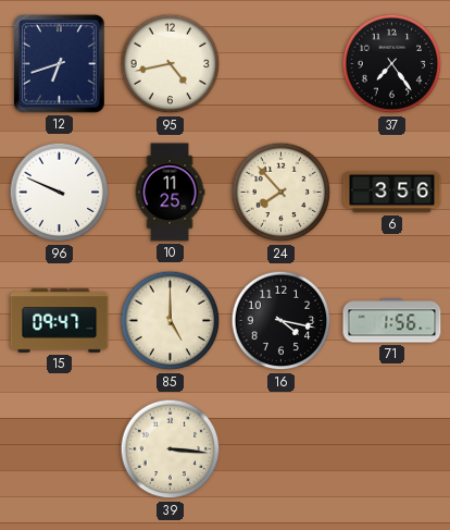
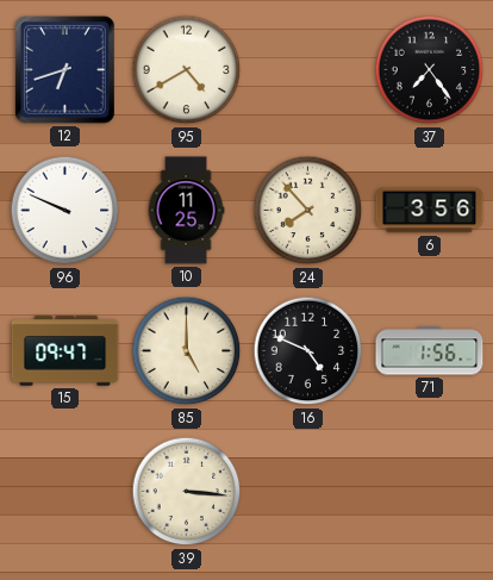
95: 4:43 -> 4:40 (187, 70)
16: 4:17 -> 4:49 (308, 351)
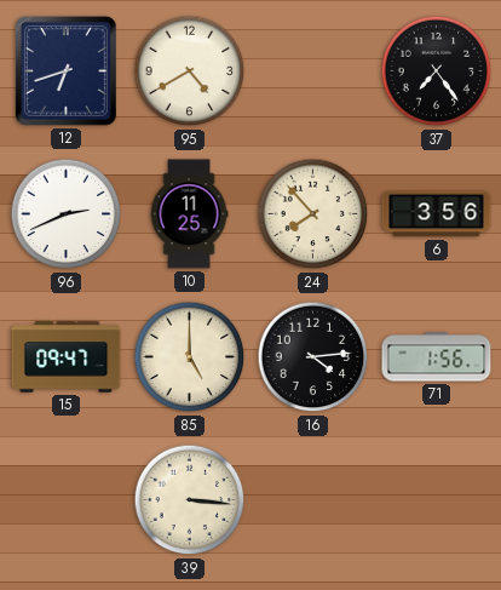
96: 9:49 -> 2:41 (67, 214)
16: 4:49 -> 4:14 (313, 357)
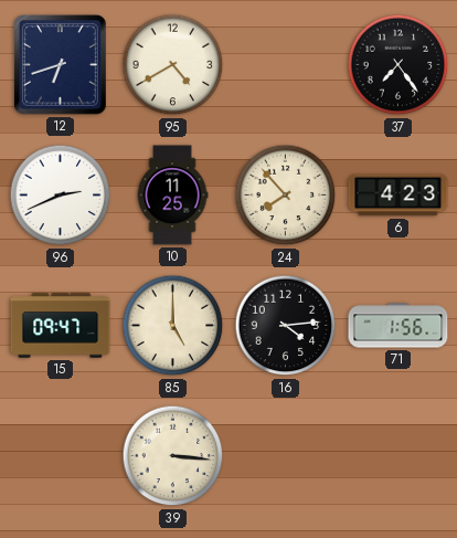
6: 3:56 -> 4:23 (398, 196)
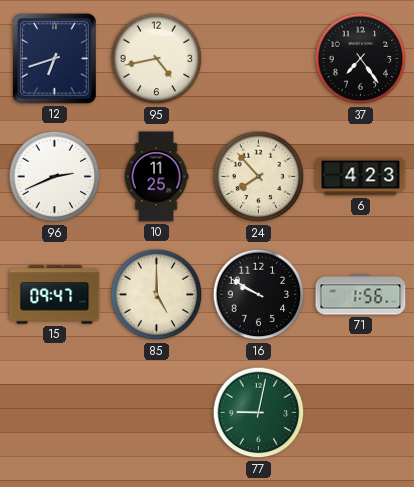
95: 4:40 -> 4:43 (157, 59)
16: 4:14 -> 9:50 (259, 295)
39: 3:16 -> none (173, 456)
77: none -> 9:02 (259, 413)
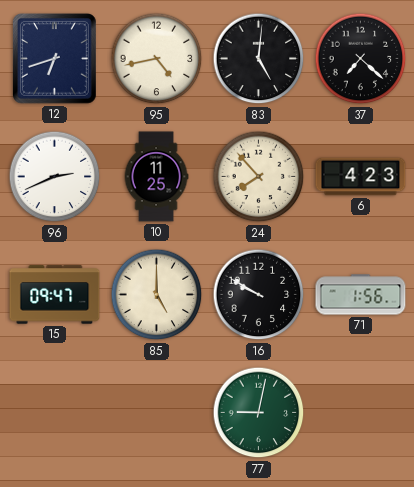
83: none -> 5:01 (259, 59)
37: 7:24 -> 7:22 (361, 59)
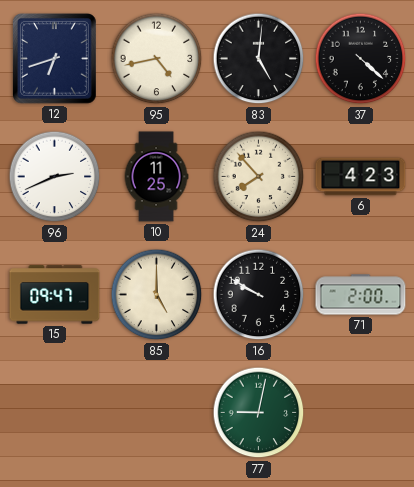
37: 7:22 -> 4:22 (361, 59)
71: 1:56 -> 2:00 (361, 295)
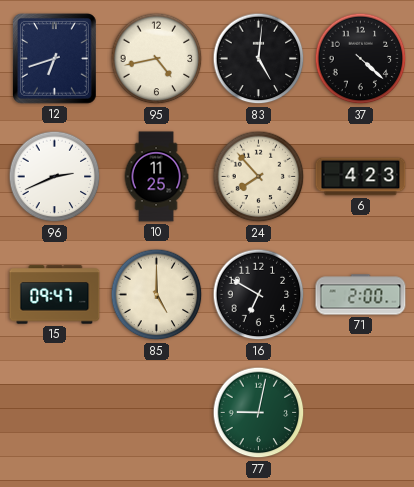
16: 9:50 -> 6:50 (259, 295)
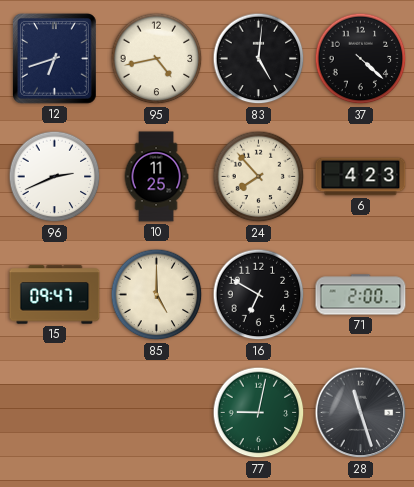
28: none -> 11:27 (361, 413)
